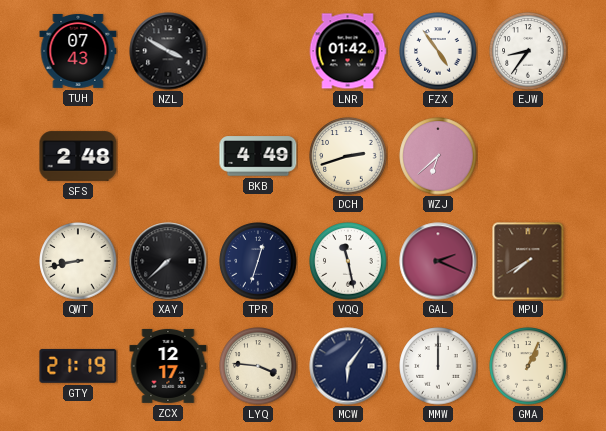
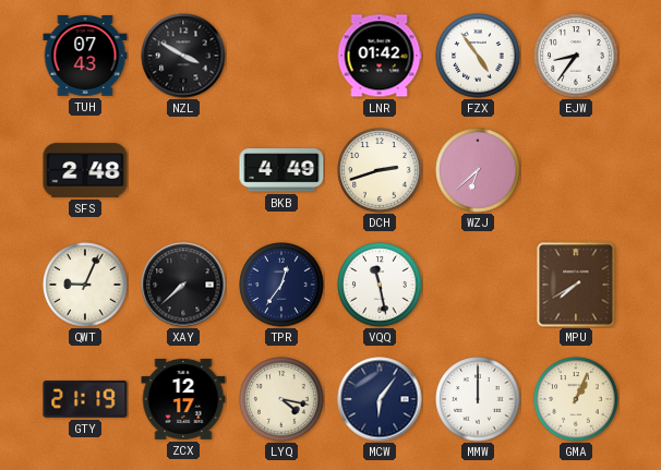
QWT: 8:43 -> 9:04 (85, 285)
TPR: 12:33 -> 12:36 (281, 285)
GAL: 2:19 -> none (438, 261)
LYQ: 3:46 -> 4:17 (281, 399)
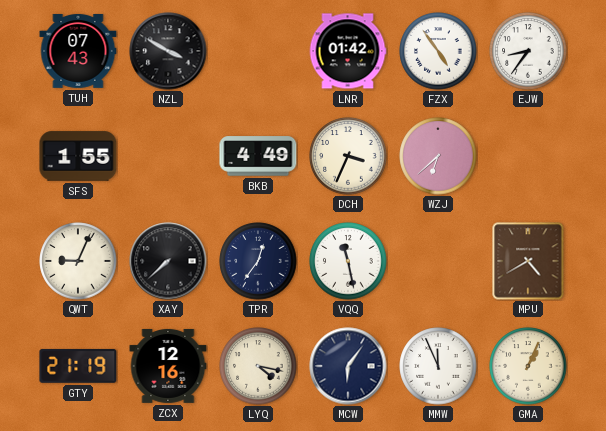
SFS: 2:48 -> 1:55 (78, 156)
DCH: 2:42 -> 3:34 (348, 156)
MPU: 7:40 -> 4:40 (528, 261)
ZCX: 12:17 -> 12:16 (168, 366)
MMW: 12:00 -> 11:56 (438, 366)
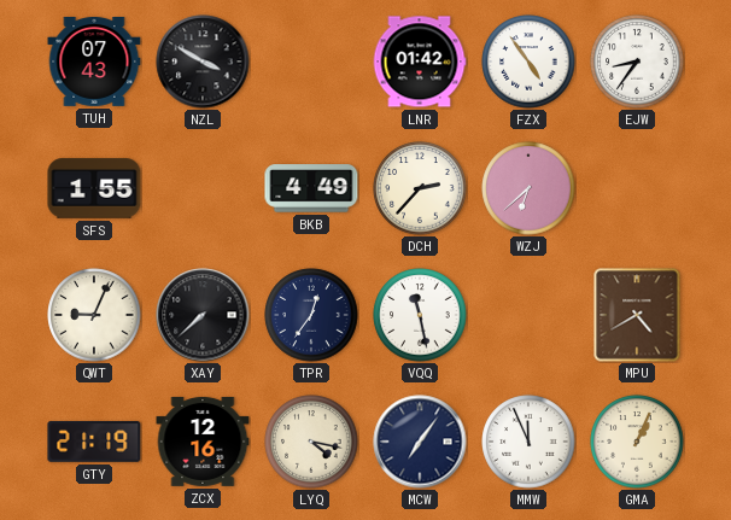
DCH: 3:34 -> 2:37 (420, 188)
MCW: 6:06 -> 7:06 (420, 442)
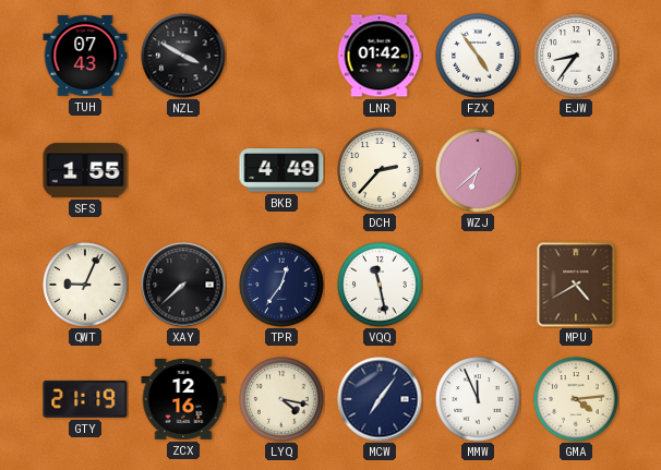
GMA: 1:04 -> 4:14 (576, 399)
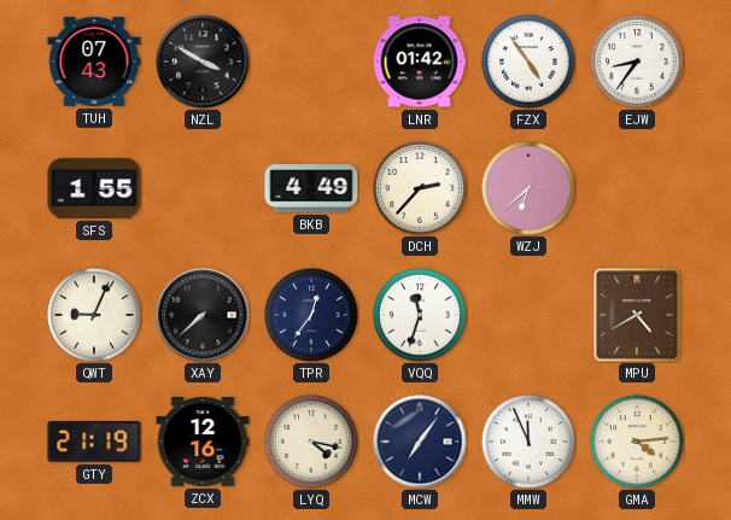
VQQ: 11:28 -> 11:33 (420, 315)
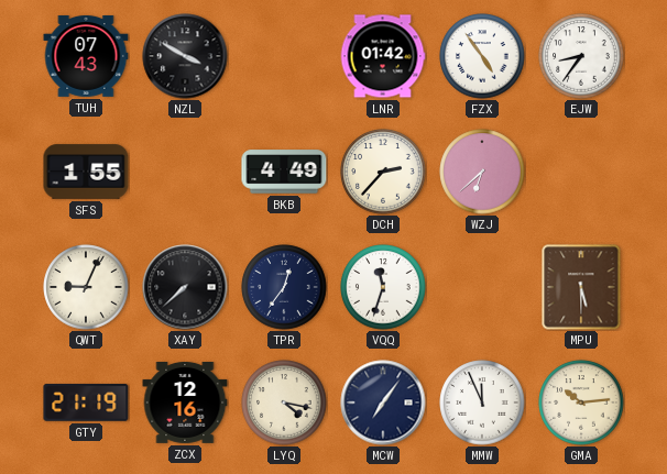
MPU: 4:40 -> 5:30 (581, 287)
GMA: 4:14 -> 10:14 (581, 403)
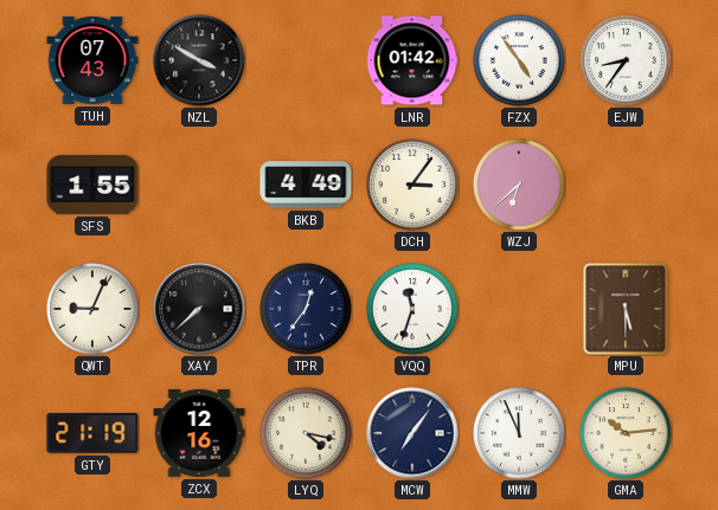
DCH: 2:37 -> 3:06 (412, 185)
